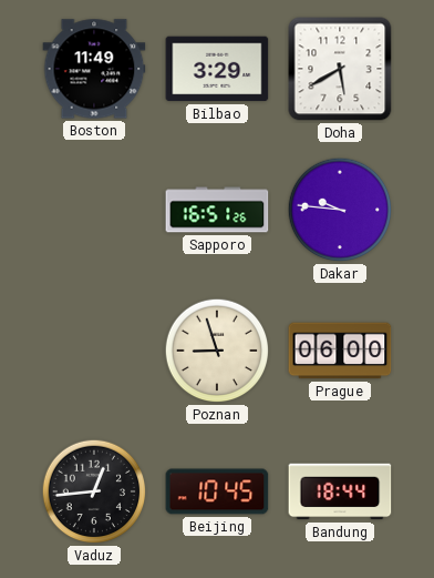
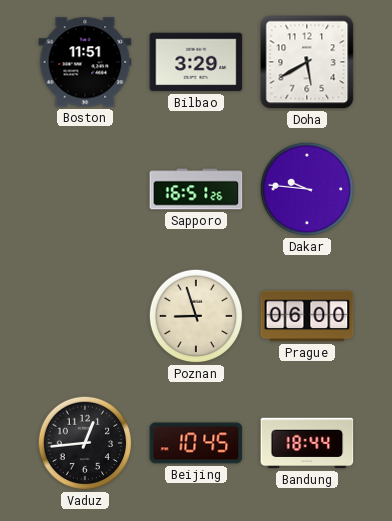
Boston: 11:49 -> 11:51 (85, 62)
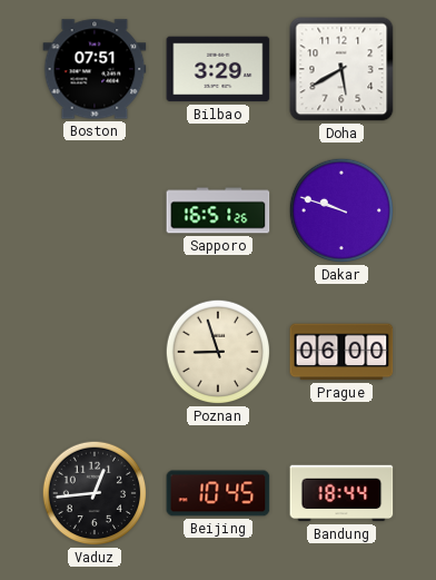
Boston: 11:51 -> 07:51 (95, 69)
Dakar: 9:46 -> 9:48 (341, 210)
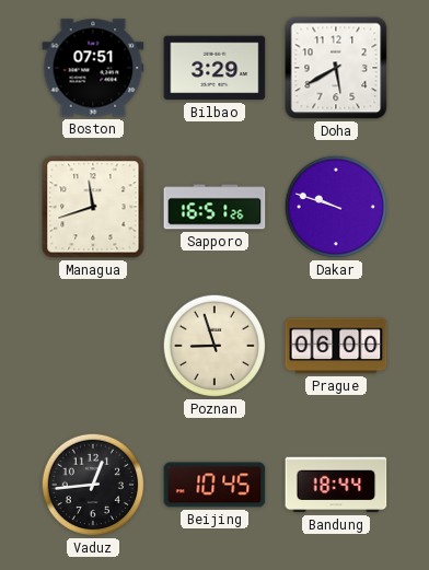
Managua: none -> 11:42 (93, 207)
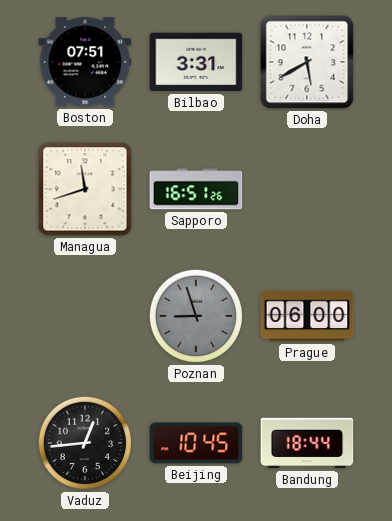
Bilbao: 3:29 -> 3:31 (196, 62)
Dakar: 9:48 -> none (336, 207)
Poznan dial: cream -> grey (196, 316)
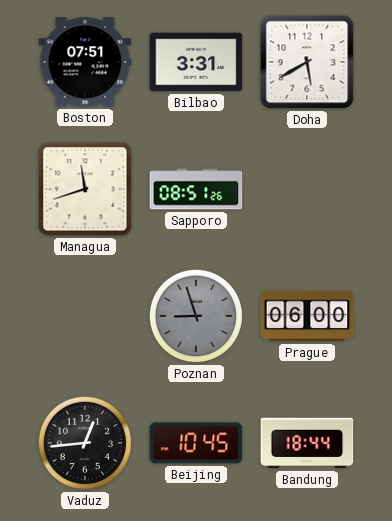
Sapporo: 16:51 -> 08:51 (196, 189)
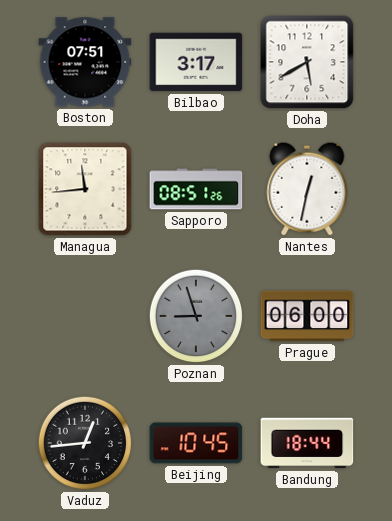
Bilbao: 3:31 -> 3:17 (196, 62)
Managua: 11:42 -> 11:44 (85, 189)
Nantes: none -> 12:32 (307, 189)
